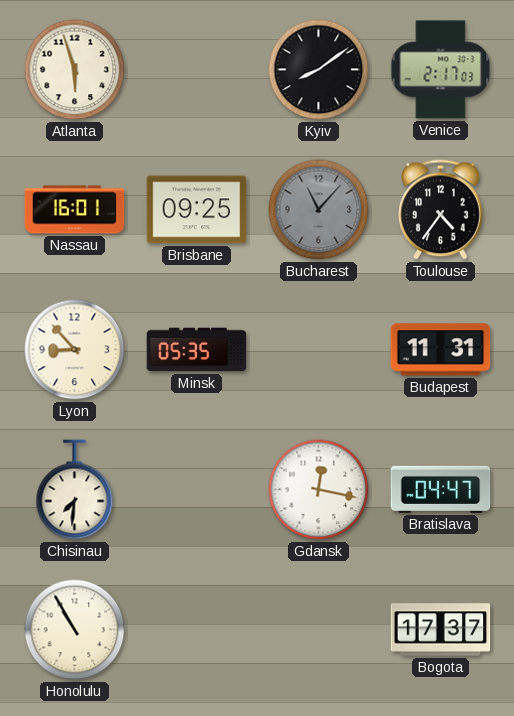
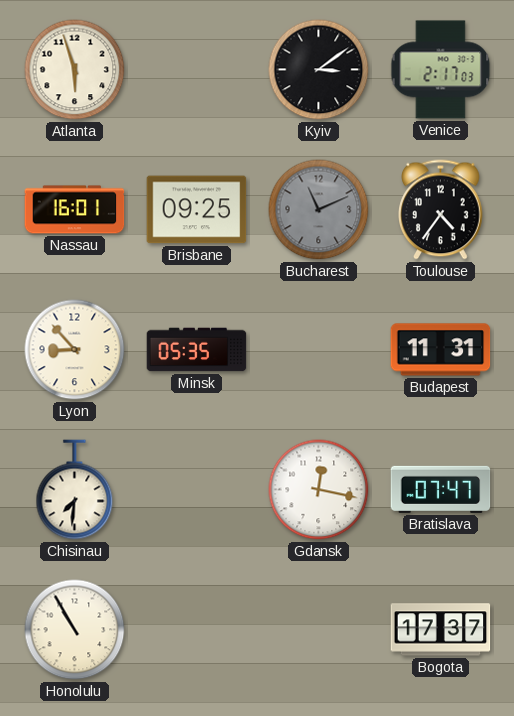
Kyiv: 8:09 -> 3:09 (319, 70)
Bucharest: 11:07 -> 11:11 (319, 210)
Bratislava: 04:47 -> 07:47 (441, 489)
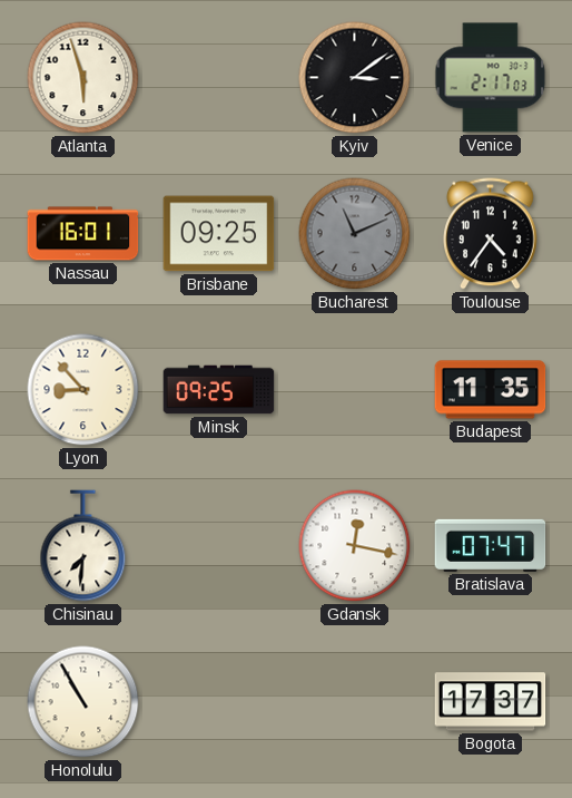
Minsk: 05:35 -> 09:25 (219, 390)
Budapest: 11:31 -> 11:35 (491, 390)
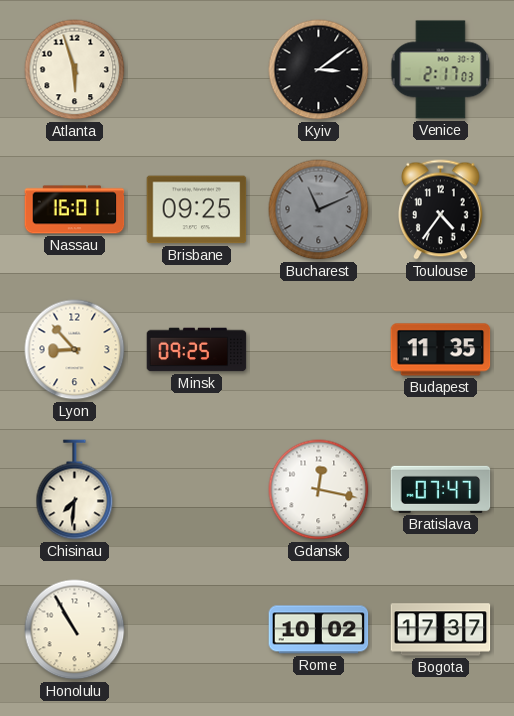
Rome: none -> 10:02 (319, 630)
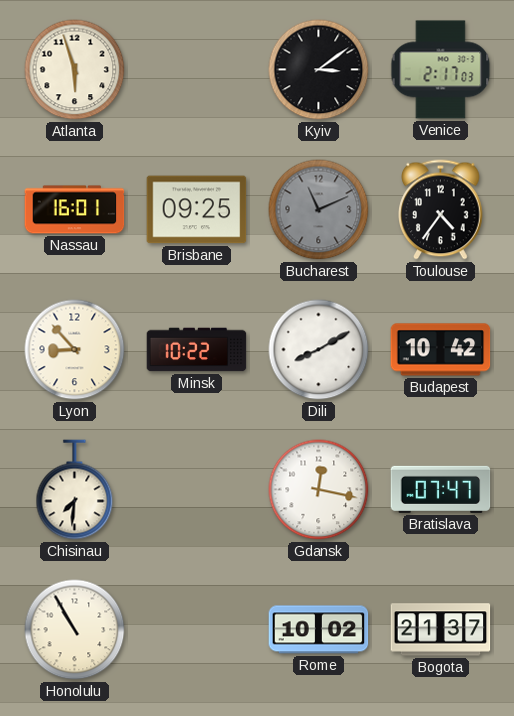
Minsk: 09:25 -> 10:22 (197, 350)
Dili: none -> 8:10 (319, 350)
Budapest: 11:35 -> 10:42 (441, 350)
Bogota: 17:37 -> 21:37 (441, 630)
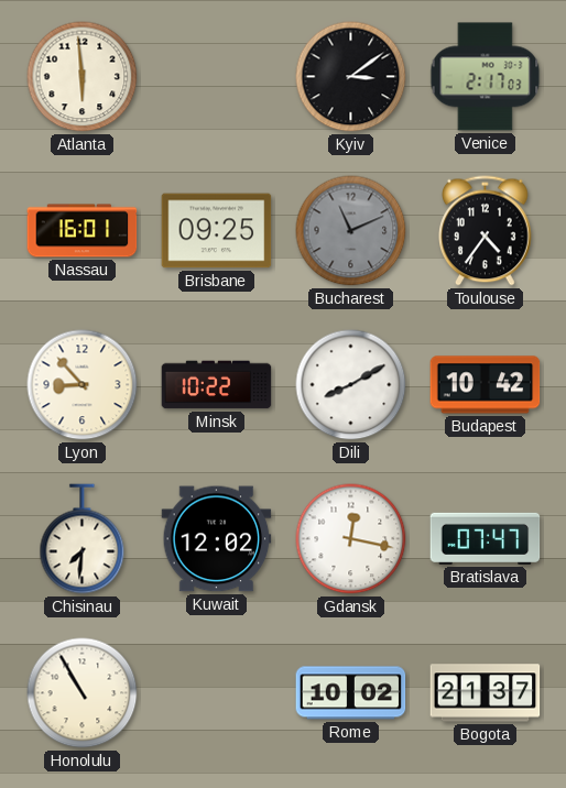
Atlanta: 5:57 -> 5:59 (83, 77)
Kuwait: none -> 12:02 (217, 539)
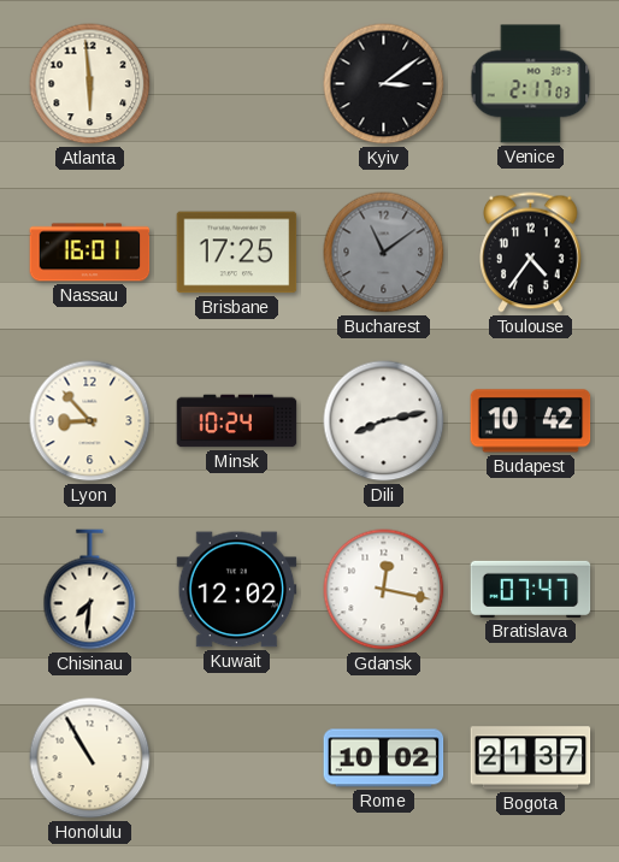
Brisbane: 09:25 -> 17:25 (237, 253)
Bucharest: 11:11 -> 11:09 (384, 253)
Minsk: 10:22 -> 10:24 (237, 421)
Dili: 8:10 -> 8:13 (384, 421)
